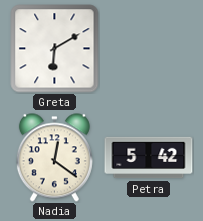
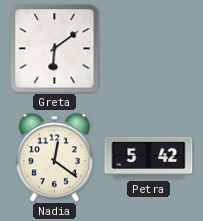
Greta: 6:10 -> 6:09 (55, 49)
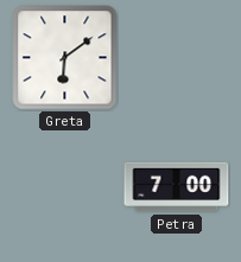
Nadia: 12:21 -> none (54, 158)
Petra: 5:42 -> 7:00 (177, 187)
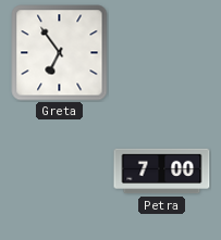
Greta: 6:09 -> 6:54 (60, 53)
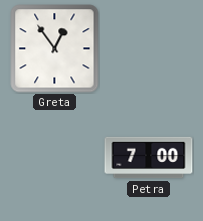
Greta: 6:54 -> 12:54 (55, 49)
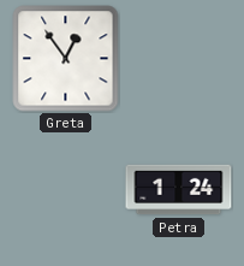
Petra: 7:00 -> 1:24 (179, 190)
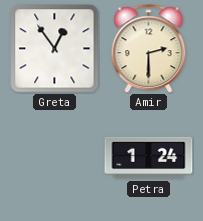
Amir: none -> 2:30 (149, 49)
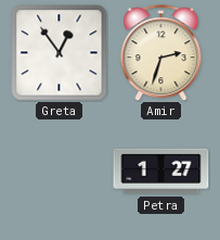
Amir: 2:30 -> 2:33 (161, 53)
Petra: 1:24 -> 1:27 (161, 172)
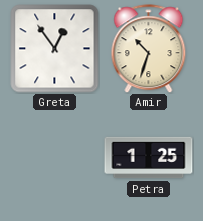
Amir: 2:33 -> 10:33 (149, 49)
Petra: 1:27 -> 1:25 (149, 158)
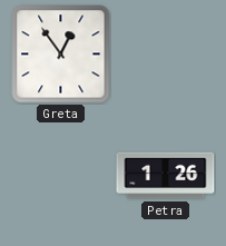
Amir: 10:33 -> none (149, 49)
Petra: 1:25 -> 1:26 (166, 176)
